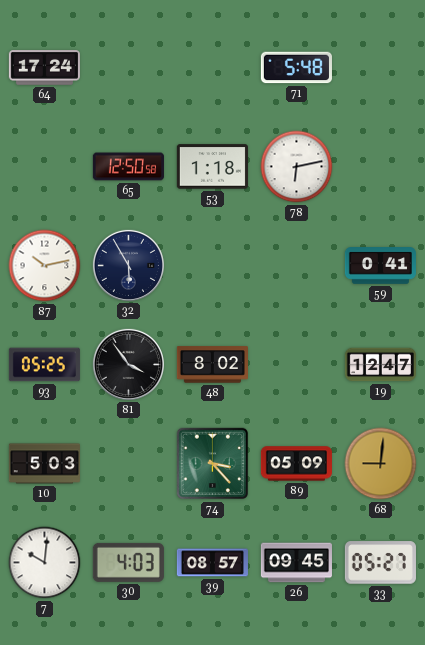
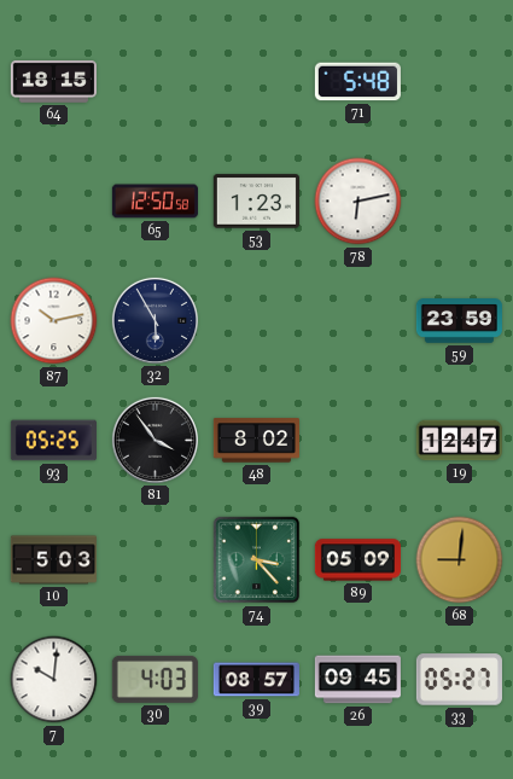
64: 17:24 -> 18:15 (53, 82)
53: 1:18 -> 1:23 (256, 202)
59: 0:41 -> 23:59 (459, 321)
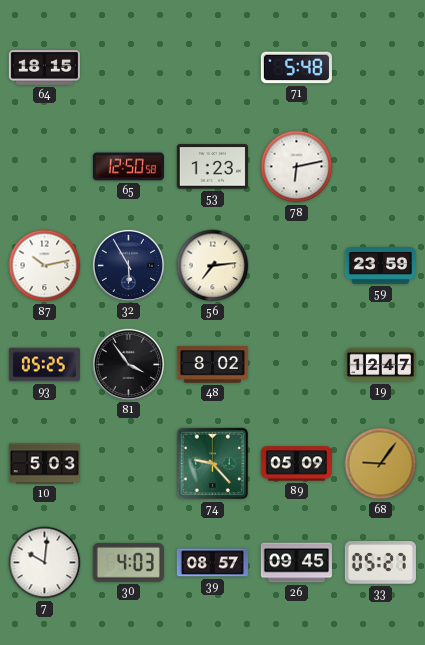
56: none -> 7:14 (213, 266)
74: 3:23 -> 9:23 (213, 464)
68: 9:01 -> 9:06 (381, 464)
